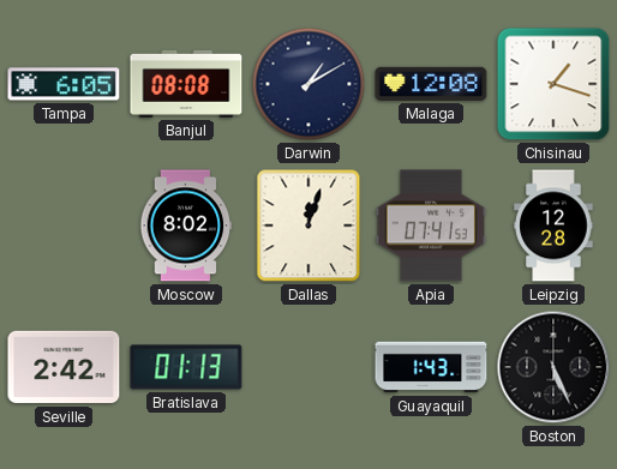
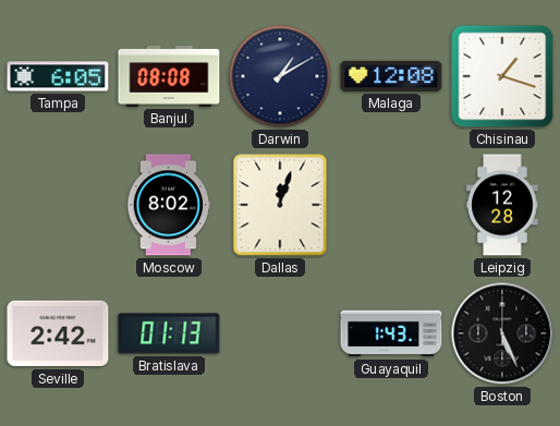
Apia: 07:41 -> none (431, 226)
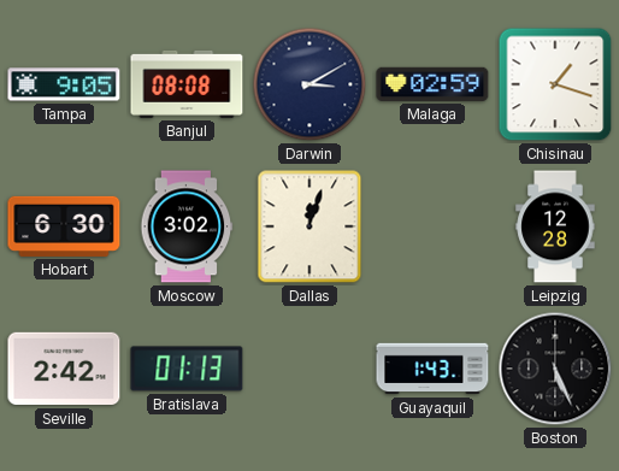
Tampa: 6:05 -> 9:05 (64, 84)
Darwin: 1:10 -> 3:10 (309, 84)
Malaga: 12:08 -> 02:59 (432, 84)
Hobart: none -> 6:30 (64, 226)
Moscow: 8:02 -> 3:02 (187, 226)
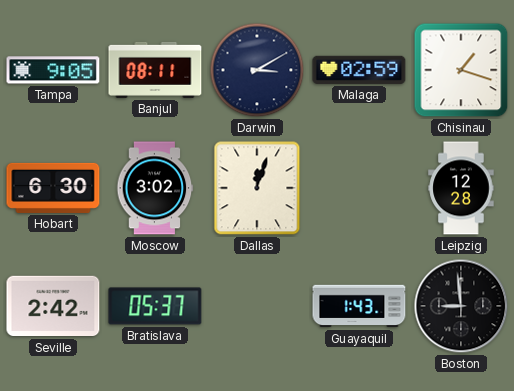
Banjul: 08:08 -> 08:11 (155, 70)
Bratislava: 01:13 -> 05:37 (155, 306)
Boston: 5:26 -> 8:59 (461, 306)
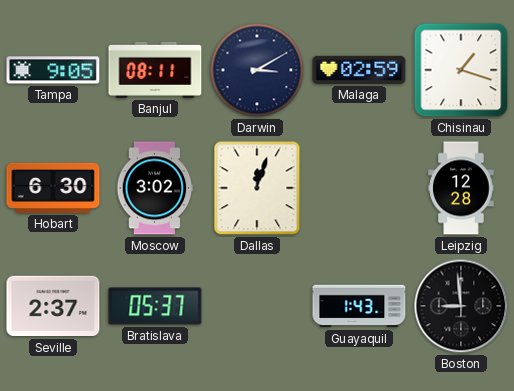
Seville: 2:42 -> 2:37 (53, 306)
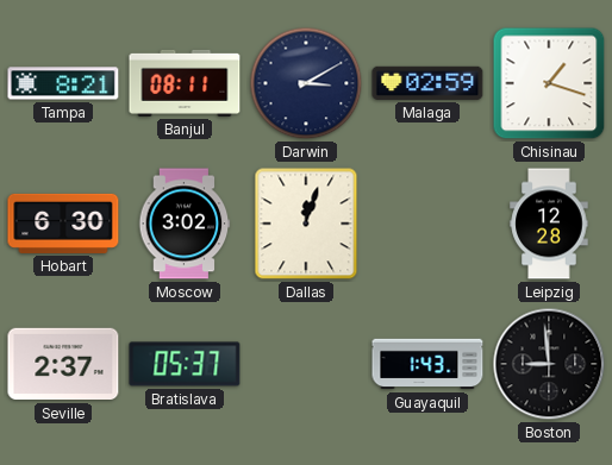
Tampa: 9:05 -> 8:21 (63, 83)
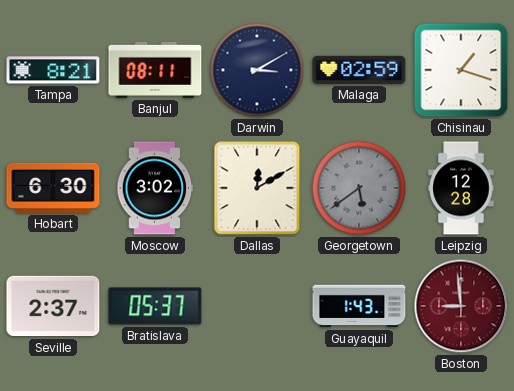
Dallas: 12:03 -> 12:10 (257, 188)
Georgetown: none -> 5:39 (359, 188)
Boston dial: black -> burgundy (461, 306)
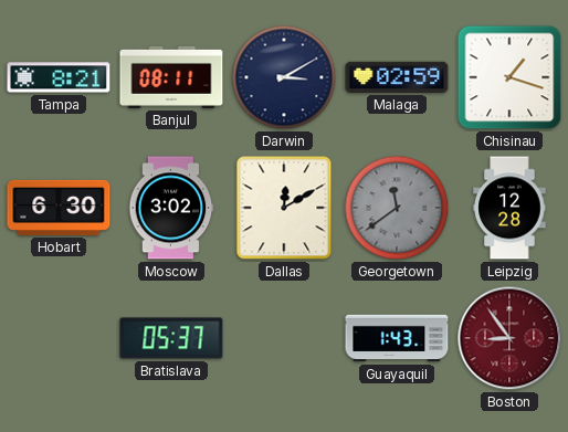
Georgetown: 5:39 -> 11:39 (397, 208)
Seville: 2:37 -> none (53, 306)
Boston: 8:59 -> 8:54 (509, 338)
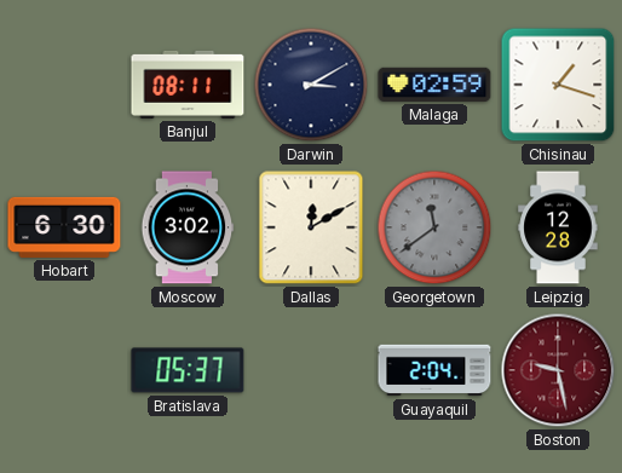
Tampa: 8:21 -> none (59, 77)
Guayaquil: 1:43 -> 2:04 (434, 370)
Boston: 8:54 -> 9:28 (558, 370)
